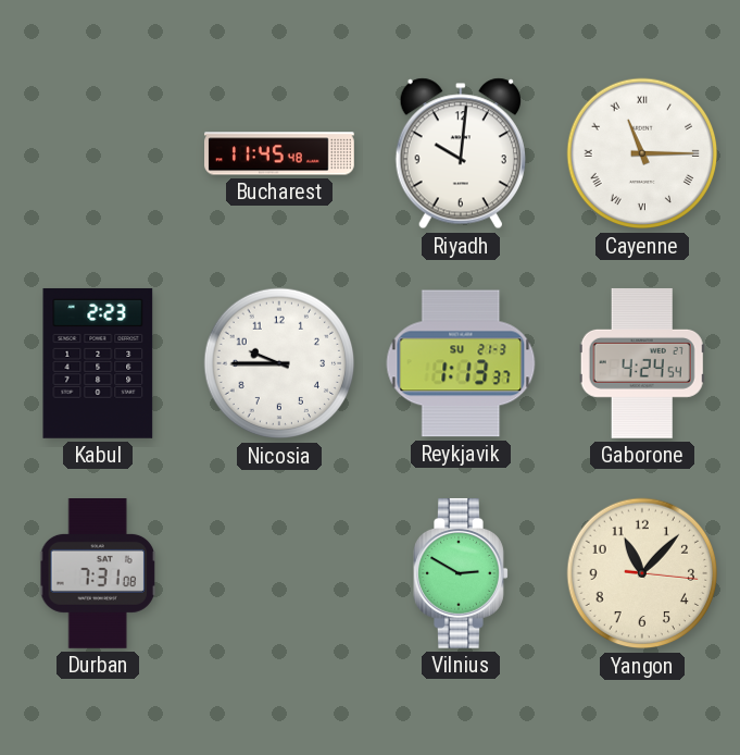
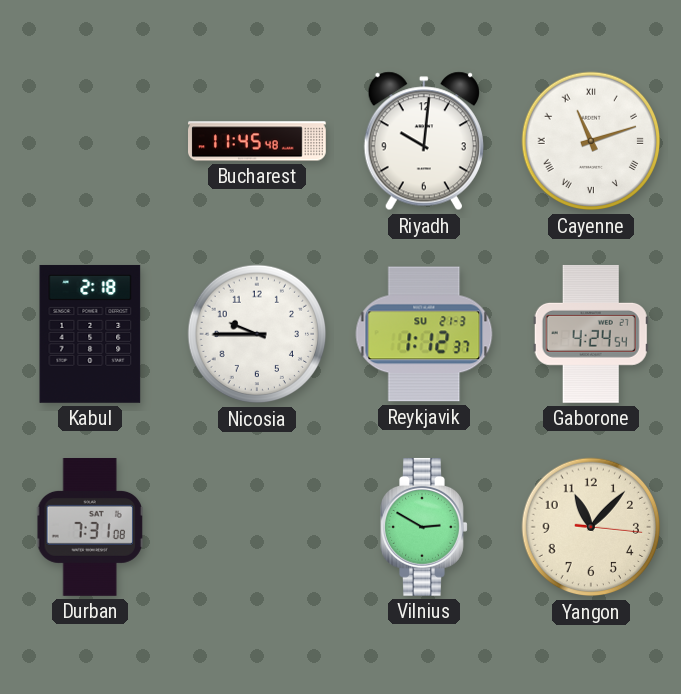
Cayenne: 11:15 -> 11:12 (591, 141)
Kabul: 2:23 -> 2:18 (90, 334)
Reykjavik: 1:13 -> 1:12 (424, 334)
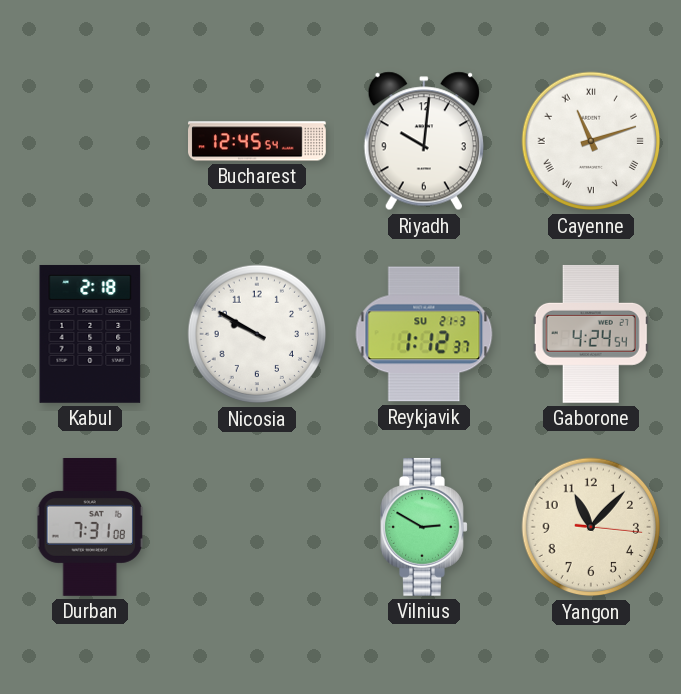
Bucharest: 11:45 -> 12:45 (258, 141)
Nicosia: 9:45 -> 9:50 (257, 334)
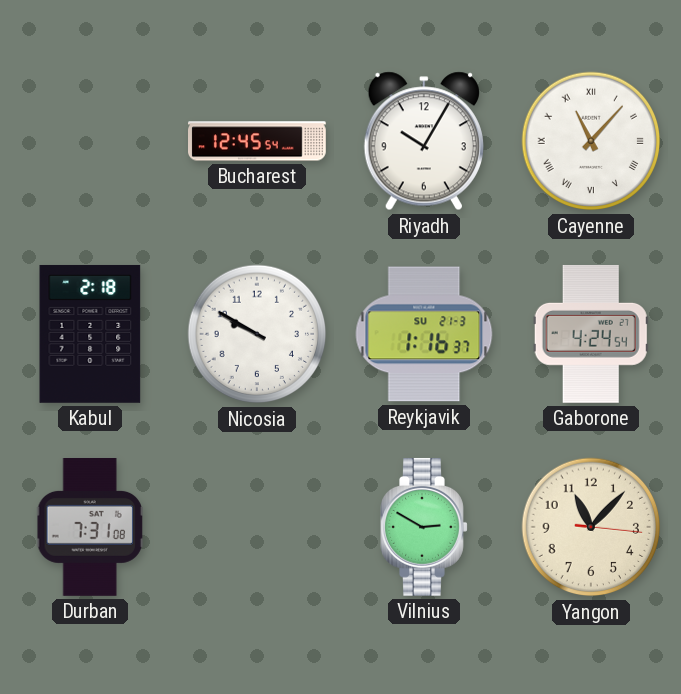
Riyadh: 10:01 -> 10:05 (424, 141)
Cayenne: 11:12 -> 11:07 (591, 141)
Reykjavik: 1:12 -> 1:16 (424, 334)
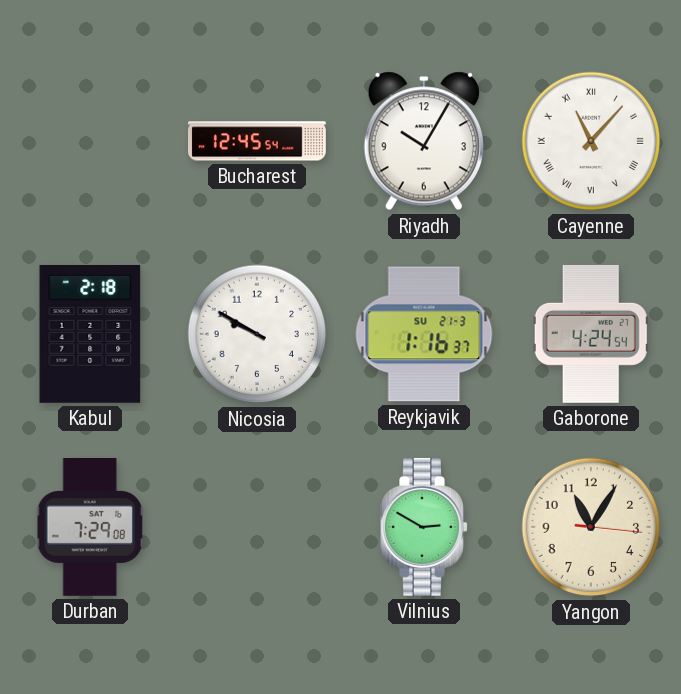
Durban: 7:31 -> 7:29 (90, 528)
Yangon: 11:07 -> 11:05 (591, 527)
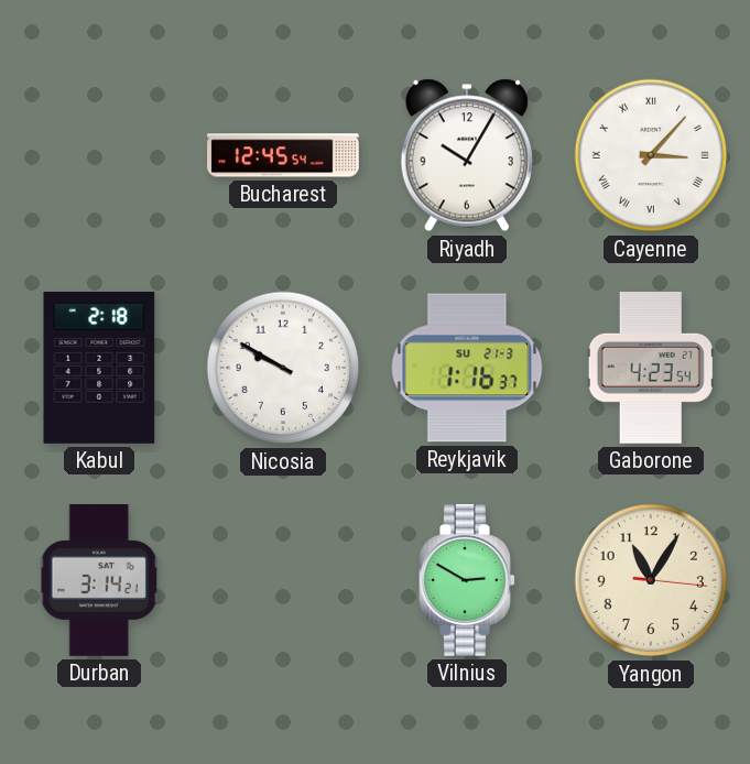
Cayenne: 11:07 -> 3:07 (651, 155)
Gaborone: 4:24 -> 4:23 (651, 368)
Durban: 7:29 -> 3:14 (99, 581)
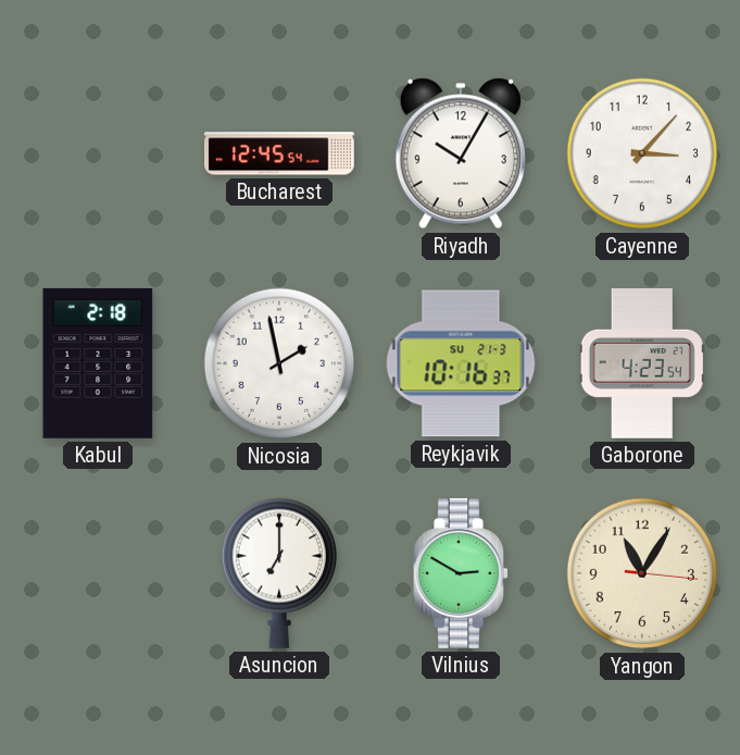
Cayenne numerals: Roman -> Arabic (642, 153)
Nicosia: 9:50 -> 1:58 (279, 363)
Reykjavik: 1:16 -> 10:16 (461, 363)
Durban: 3:14 -> none (99, 581)
Asuncion: none -> 7:00 (278, 573)
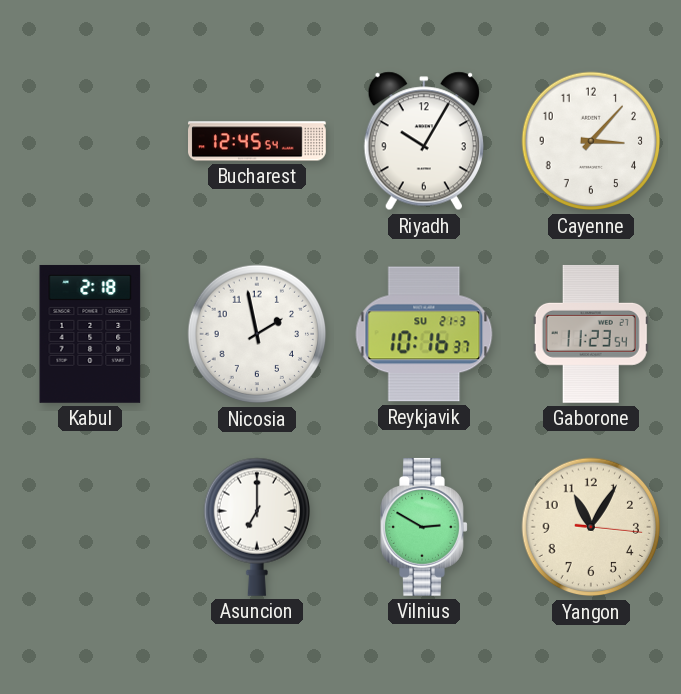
Gaborone: 4:23 -> 11:23 (591, 334)
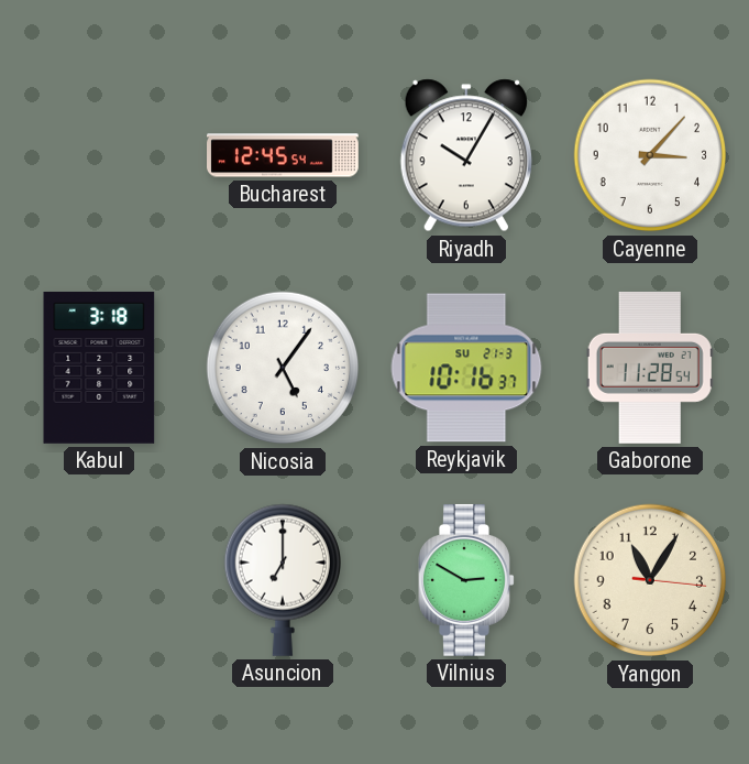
Kabul: 2:18 -> 3:18 (99, 368)
Nicosia: 1:58 -> 5:06 (283, 368)
Gaborone: 11:23 -> 11:28 (650, 368)
